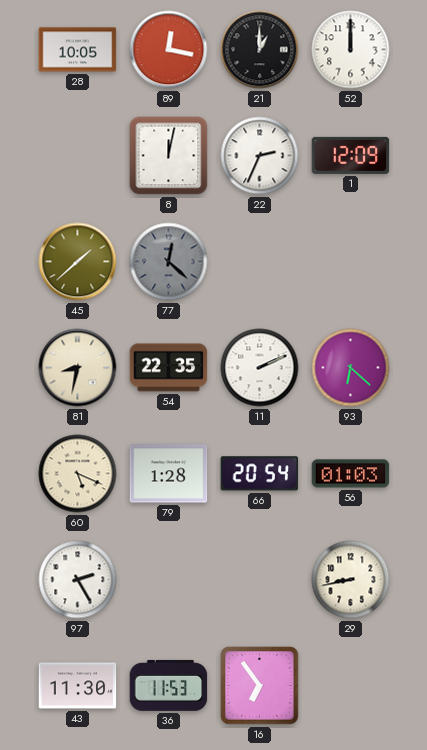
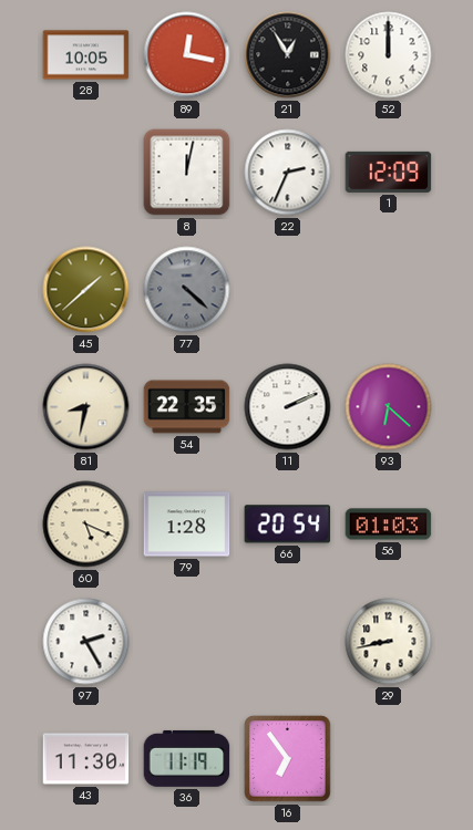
21: 1:00 -> 12:55 (288, 55)
77: 12:22 -> 4:22 (187, 290)
36: 11:53 -> 11:19 (187, 758)
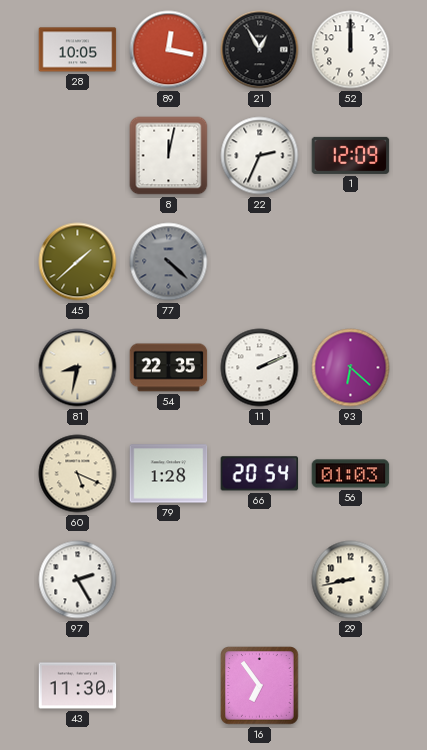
36: 11:19 -> none (187, 758)
